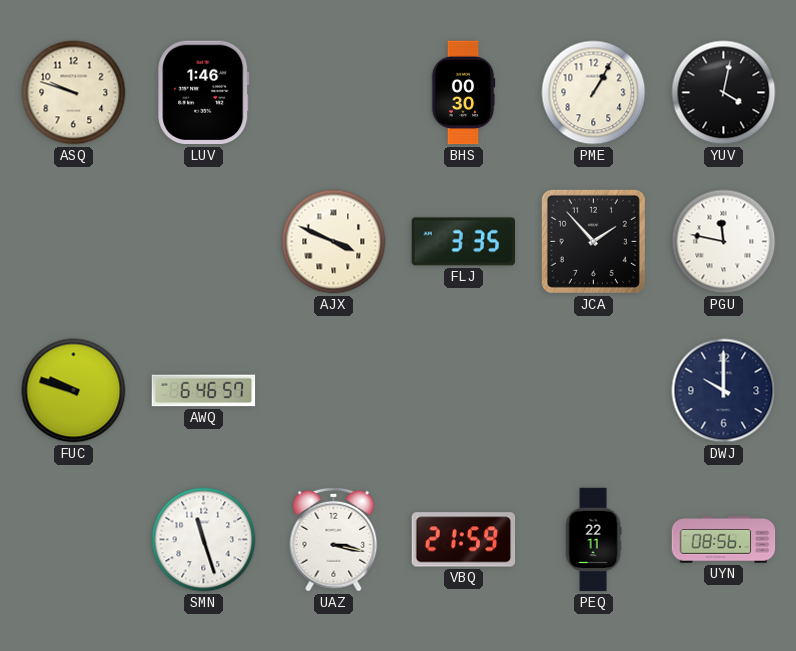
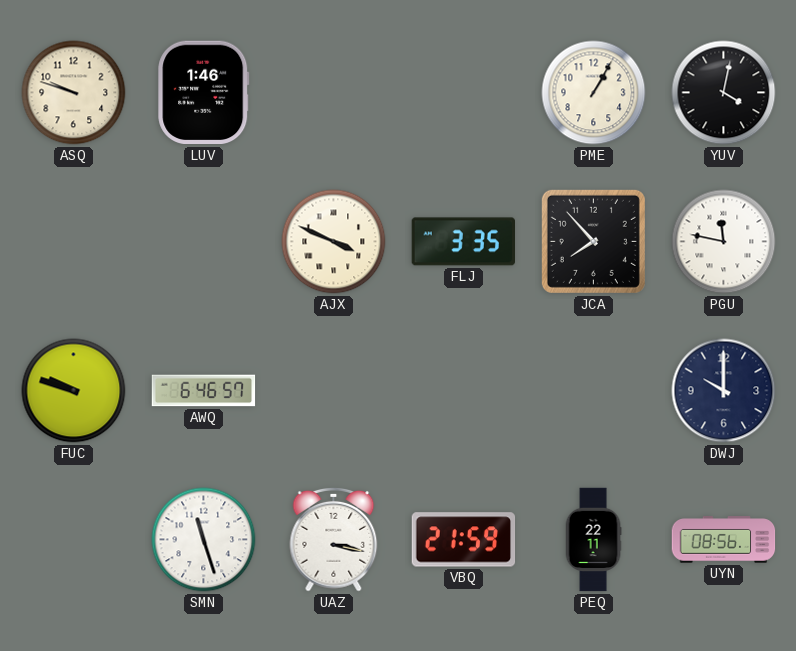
BHS: 00:30 -> none (463, 93)
JCA: 1:53 -> 7:53 (593, 241)
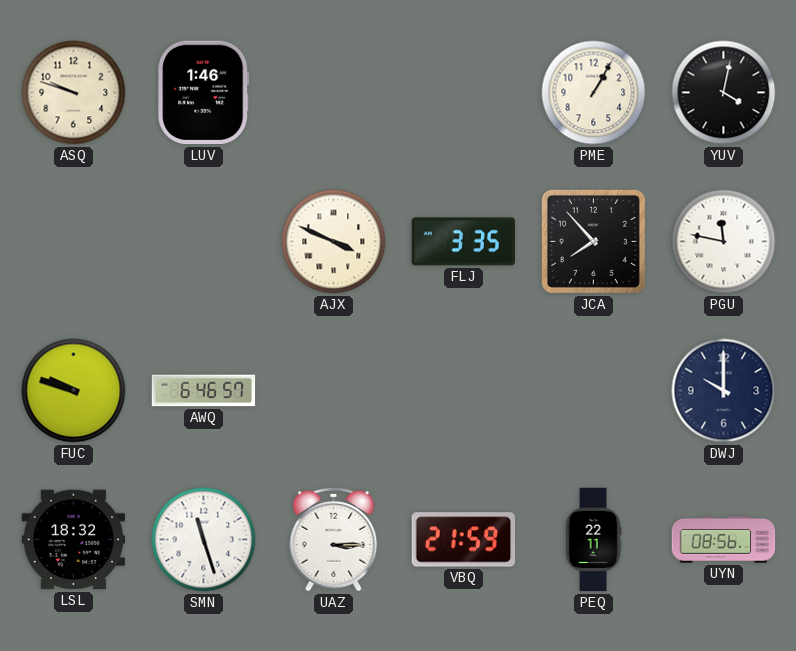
LSL: none -> 18:32 (74, 540)
UAZ: 3:17 -> 3:15 (334, 539)
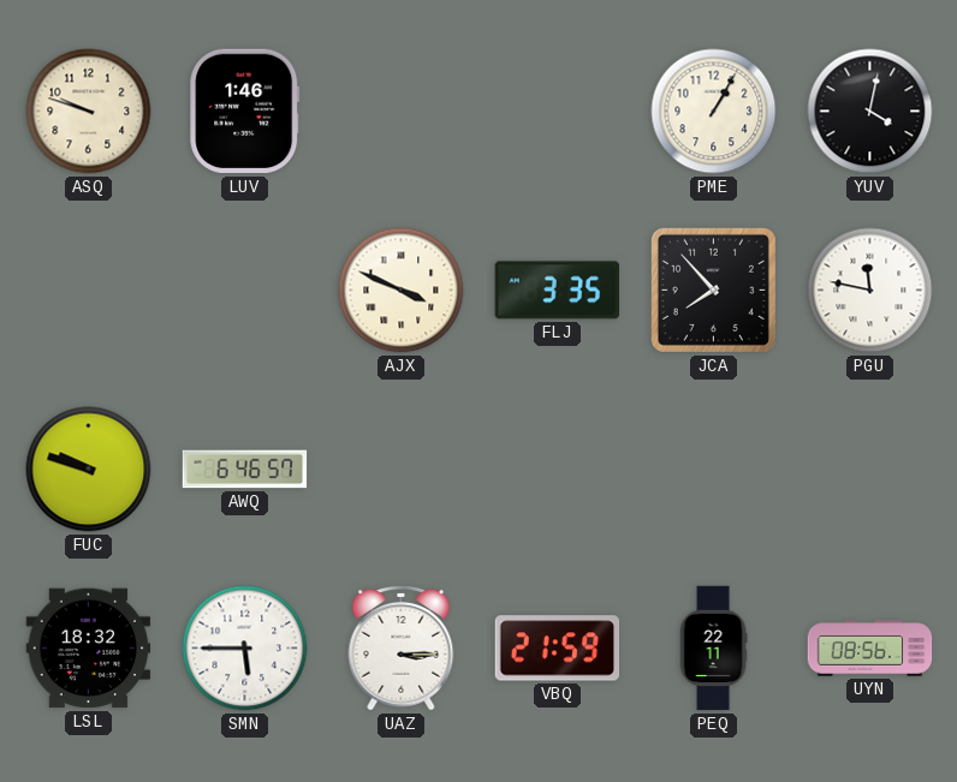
DWJ: 10:00 -> none (724, 391)
SMN: 11:27 -> 5:45 (245, 649)
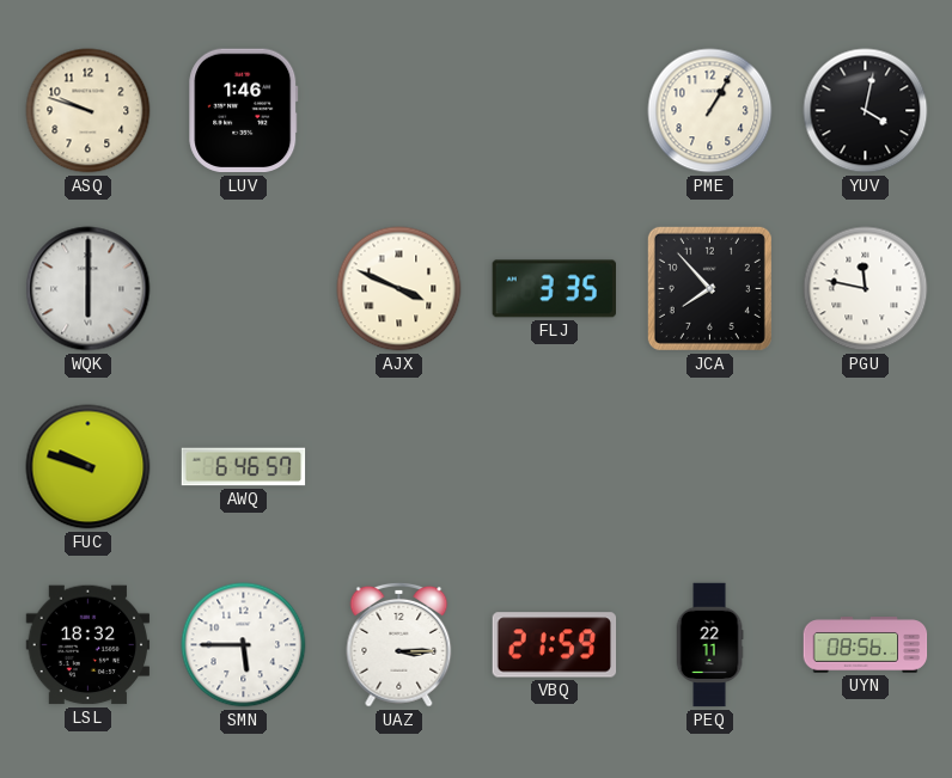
WQK: none -> 6:00 (89, 289)
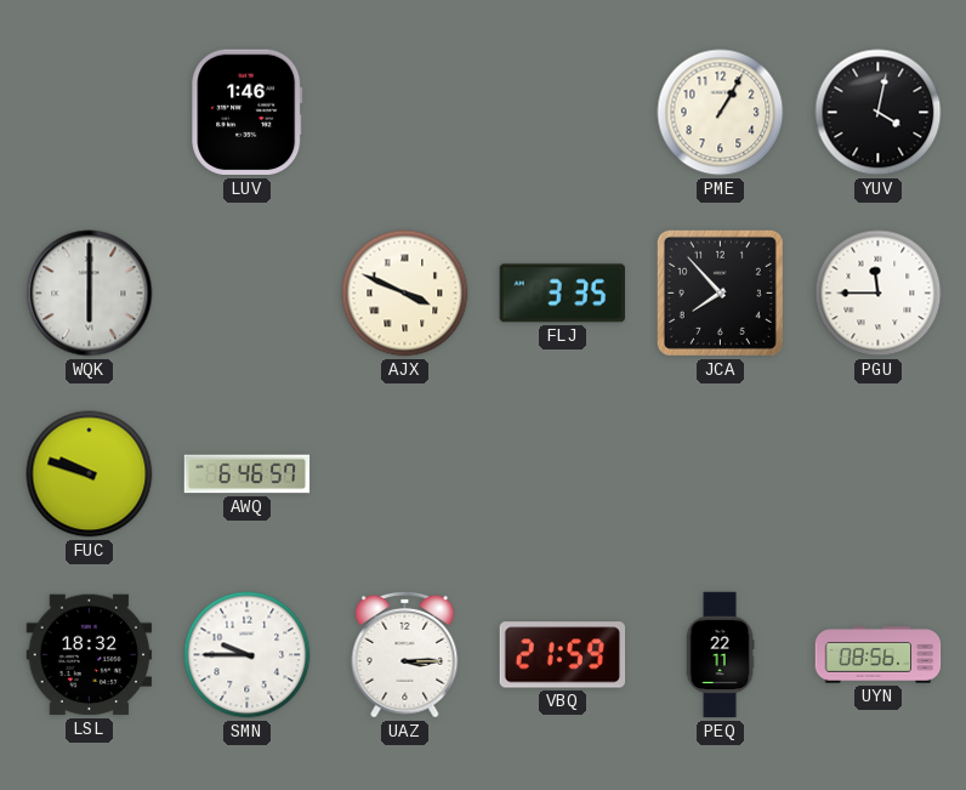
ASQ: 9:48 -> none (89, 111)
PGU: 11:47 -> 11:45 (879, 294)
SMN: 5:45 -> 9:45 (248, 655)
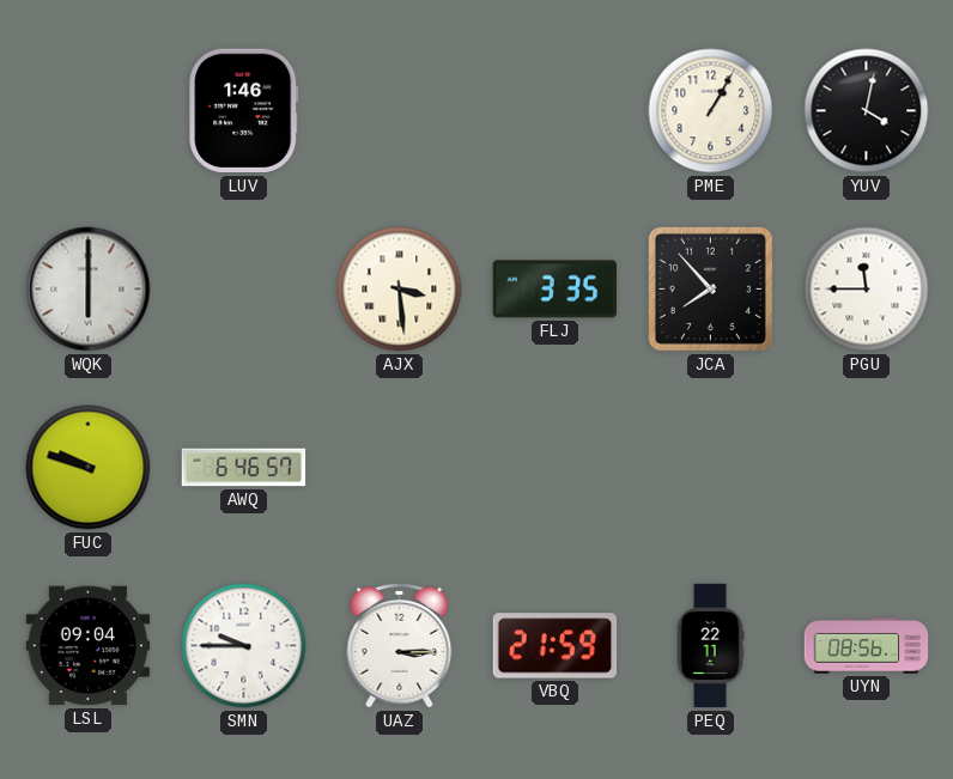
AJX: 3:49 -> 3:29 (400, 290)
LSL: 18:32 -> 09:04 (89, 646)
